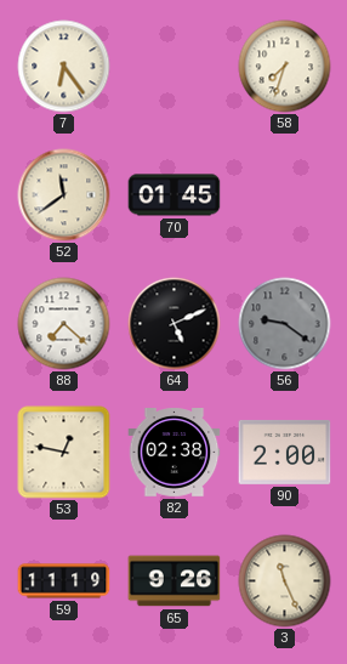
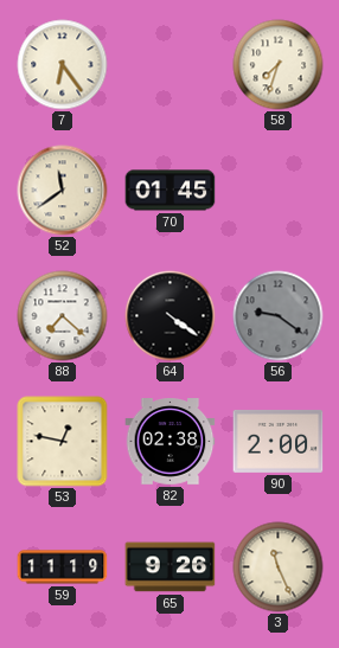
64: 5:11 -> 4:21 (171, 316)
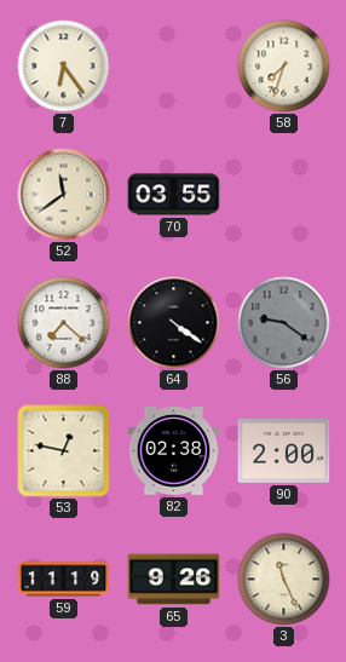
70: 01:45 -> 03:55 (174, 195)
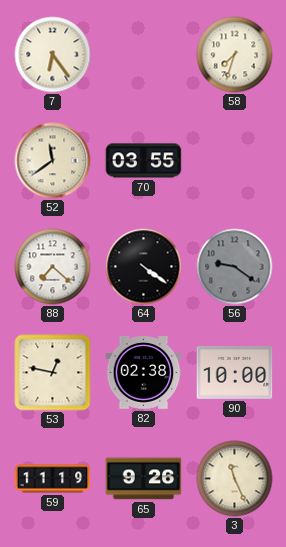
90: 2:00 -> 10:00 (235, 372)
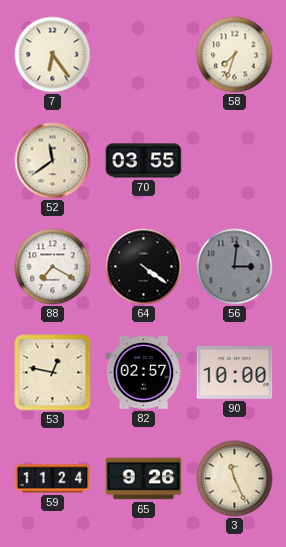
88: 7:22 -> 7:20 (53, 267)
56: 9:21 -> 3:01 (235, 267)
82: 02:38 -> 02:57 (144, 373)
59: 11:19 -> 11:24 (53, 479)
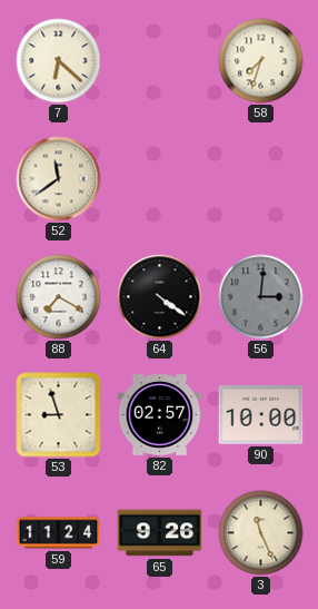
7: 6:24 -> 6:22 (59, 61)
70: 03:55 -> none (144, 161)
53: 12:47 -> 8:57 (59, 415)
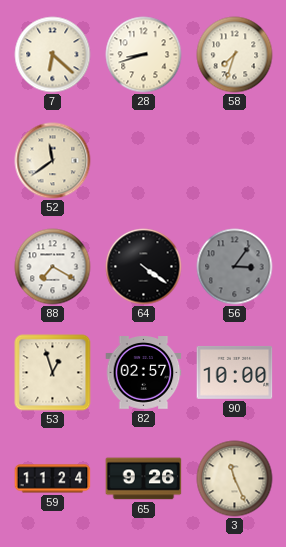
28: none -> 8:42 (144, 55)
56: 3:01 -> 3:06 (235, 267)
53: 8:57 -> 12:57 (53, 373)
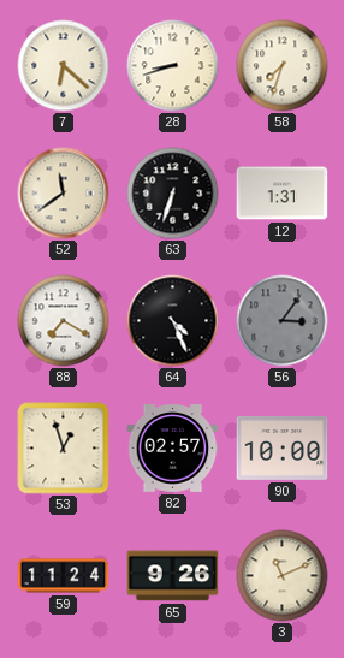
63: none -> 6:33 (173, 194)
12: none -> 1:31 (283, 194)
64: 4:21 -> 4:26 (173, 321)
3: 11:26 -> 11:11 (283, 576)
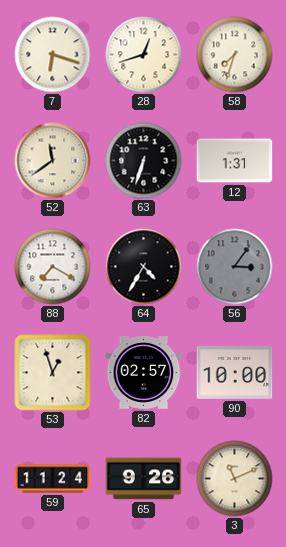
7: 6:22 -> 6:18 (53, 55)
28: 8:42 -> 12:42 (144, 55)
64: 4:26 -> 4:35 (144, 267)
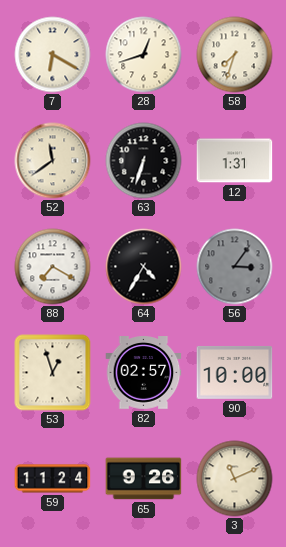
7: 6:18 -> 6:20 (53, 55)
